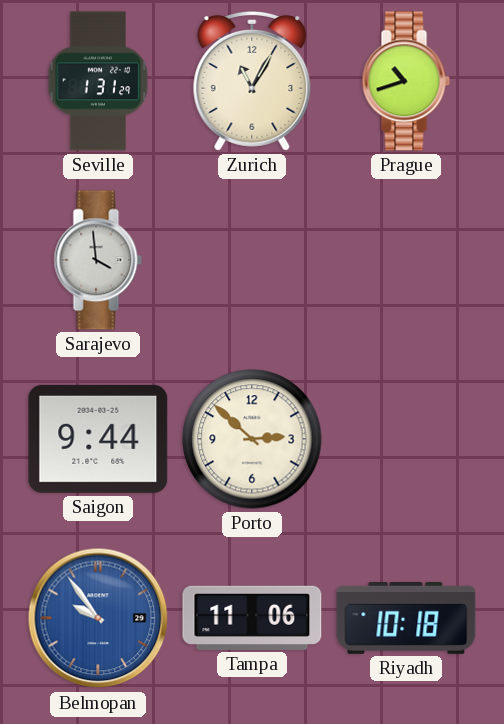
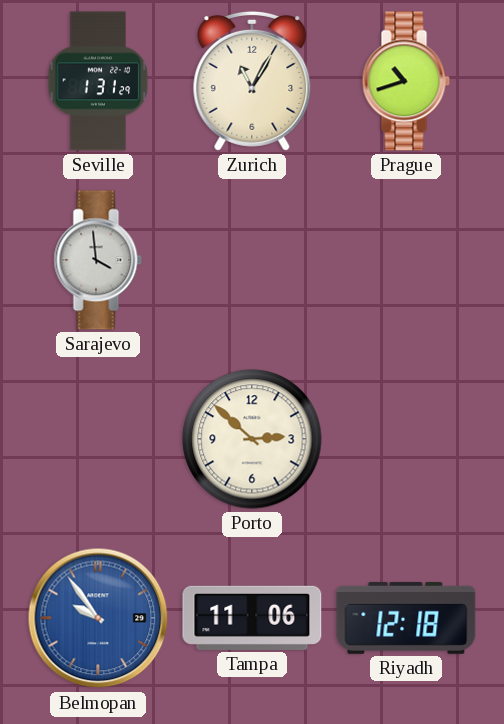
Saigon: 9:44 -> none (98, 439)
Riyadh: 10:18 -> 12:18 (406, 618)
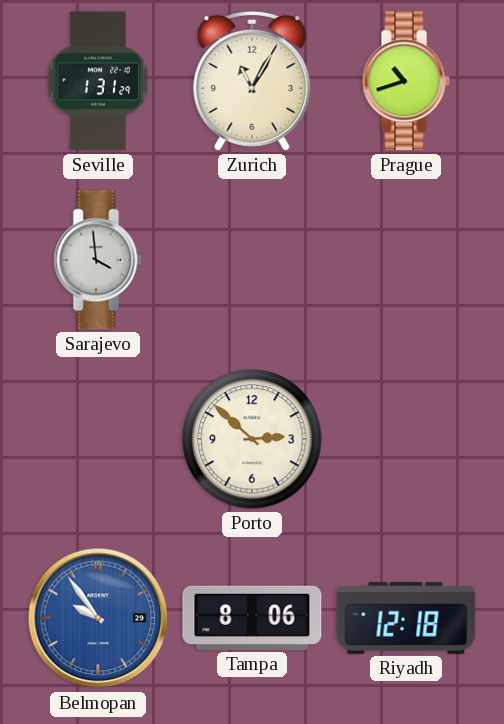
Tampa: 11:06 -> 8:06 (252, 618)
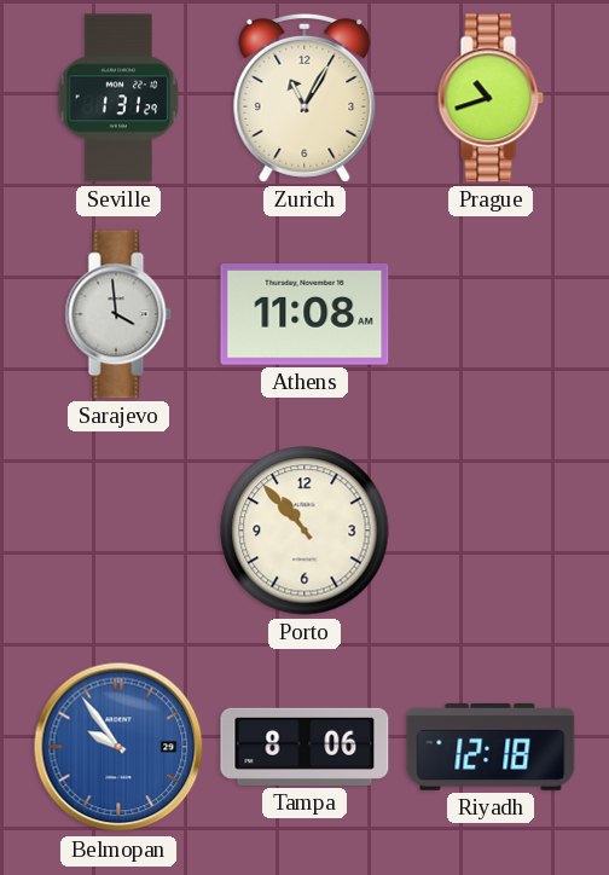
Athens: none -> 11:08 (304, 315)
Porto: 2:52 -> 10:53 (304, 531)
